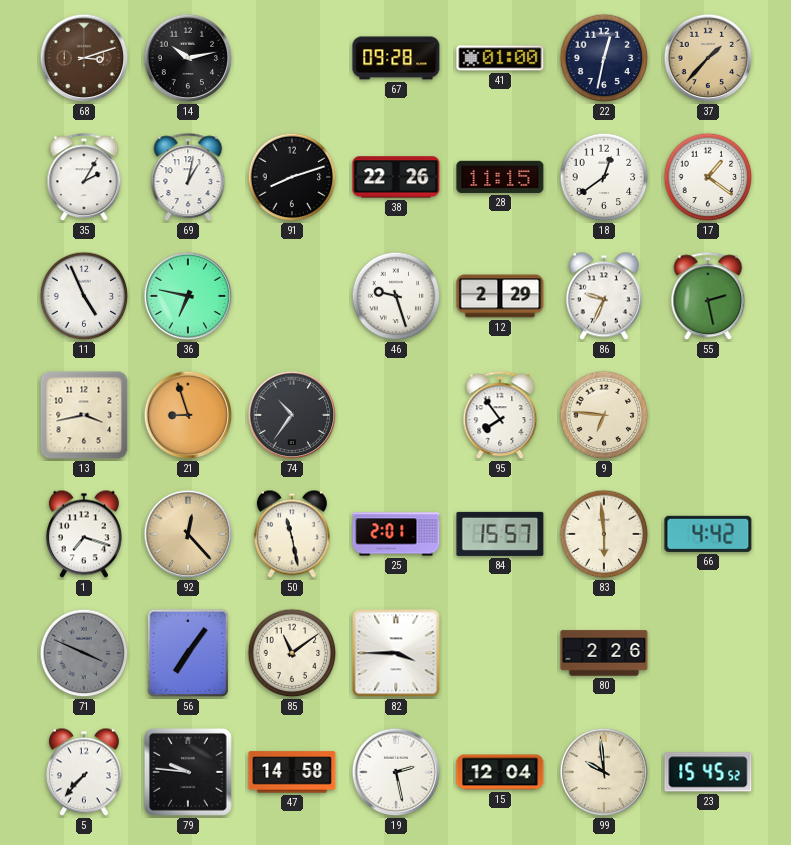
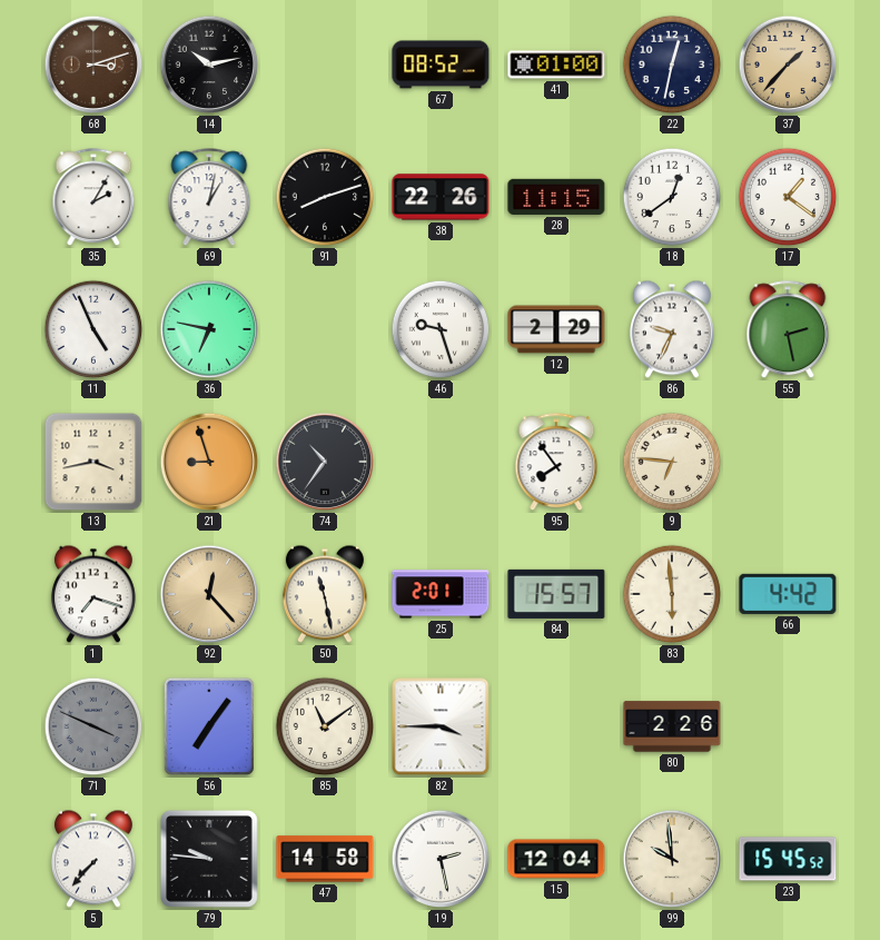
67: 09:28 -> 08:52 (441, 65)
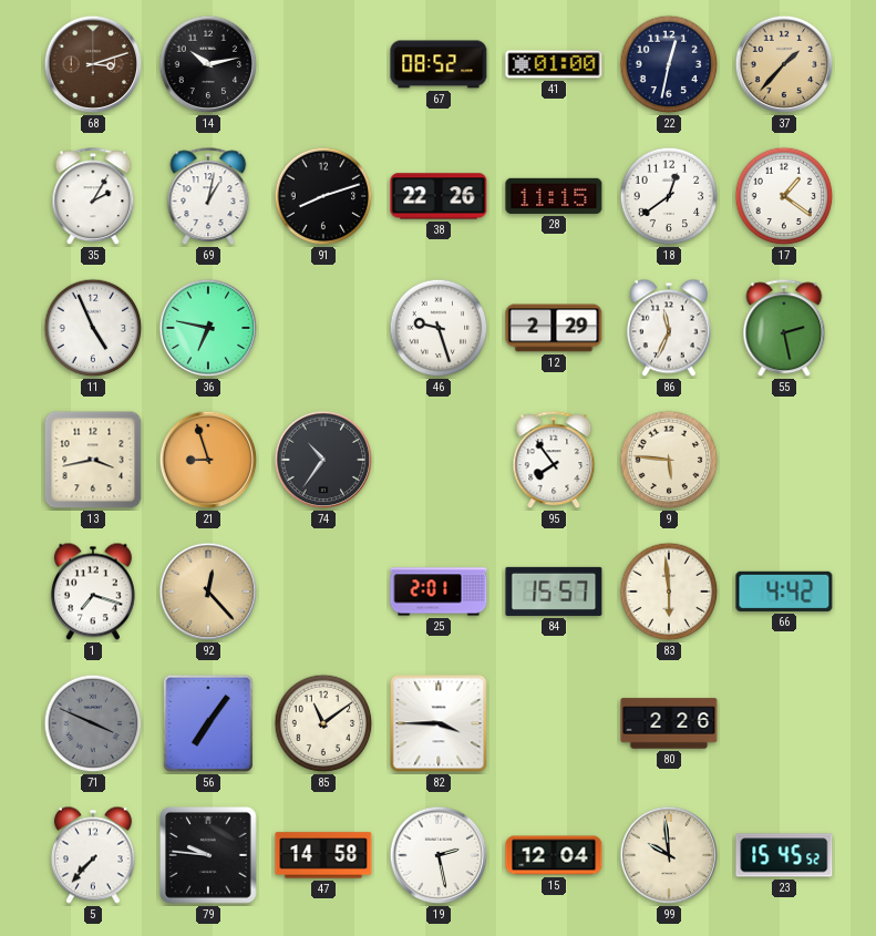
86: 9:34 -> 11:34 (669, 328)
9: 6:46 -> 5:46 (669, 460)
50: 11:28 -> none (325, 594)
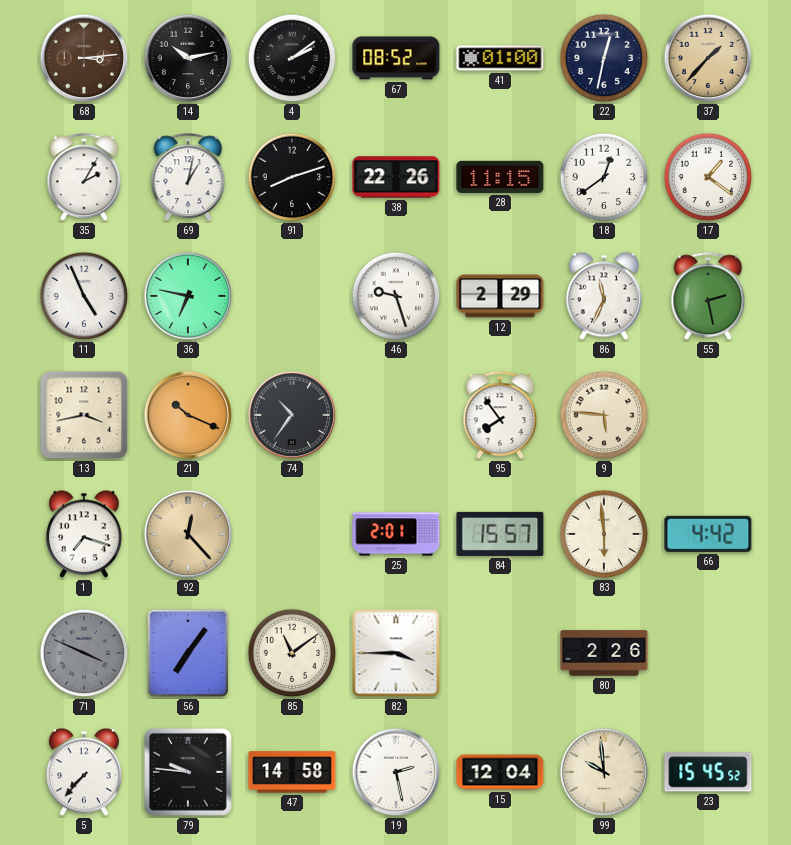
68: 3:12 -> 3:14 (84, 58)
4: none -> 2:09 (292, 58)
21: 8:57 -> 10:19 (188, 415)
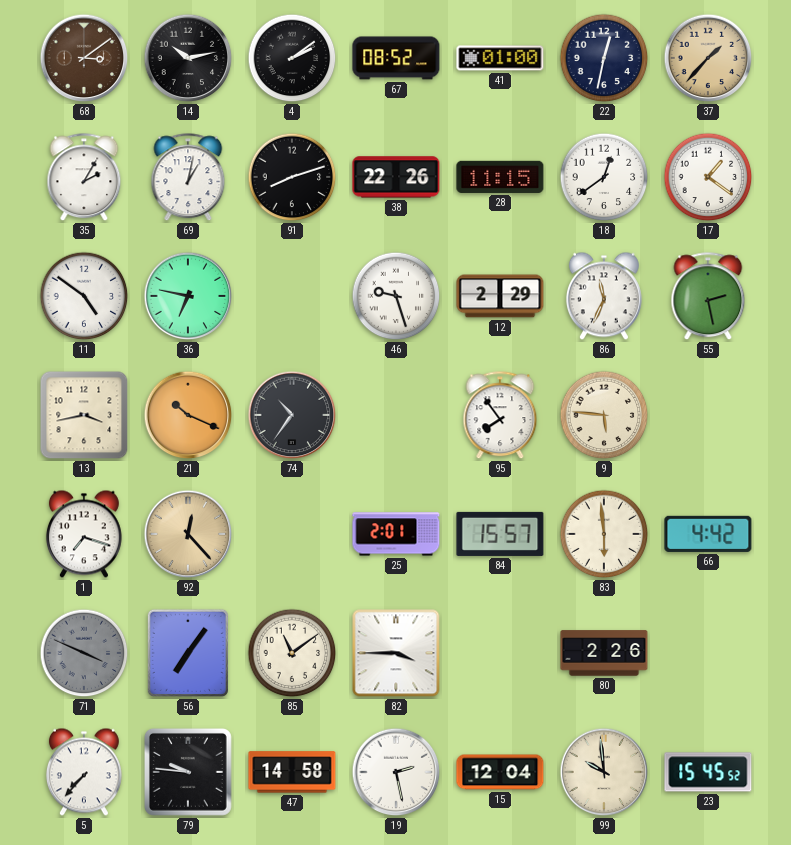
68: 3:14 -> 3:09 (84, 58)
11: 4:56 -> 4:51 (84, 296)
